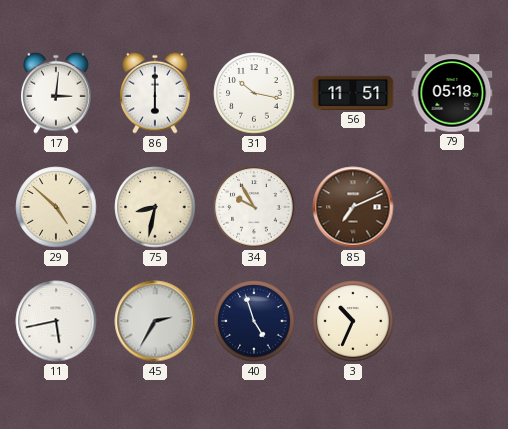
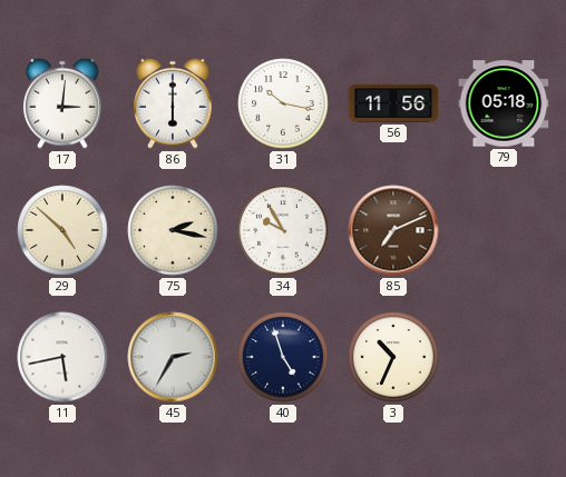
56: 11:51 -> 11:56 (393, 103)
75: 8:32 -> 2:17 (173, 230)
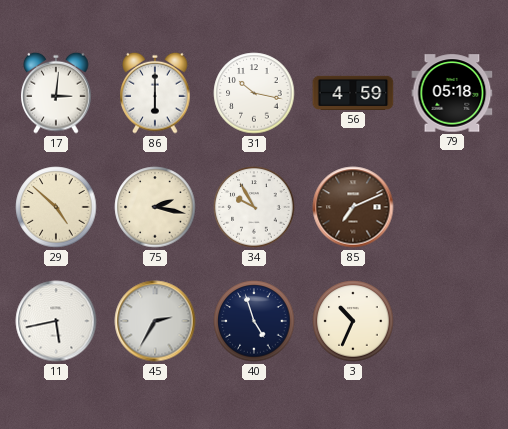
56: 11:56 -> 4:59 (353, 93)
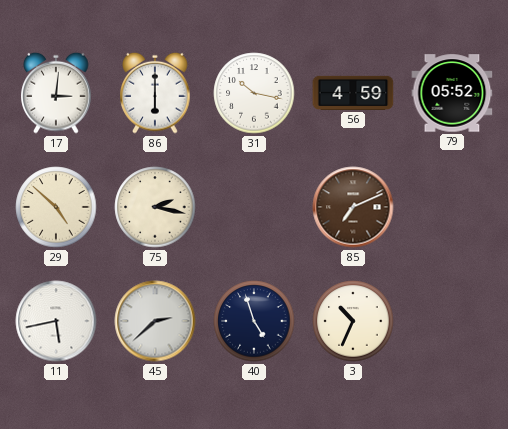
79: 05:18 -> 05:52 (452, 93)
34: 9:55 -> none (254, 207)
45: 2:35 -> 2:38 (155, 321)
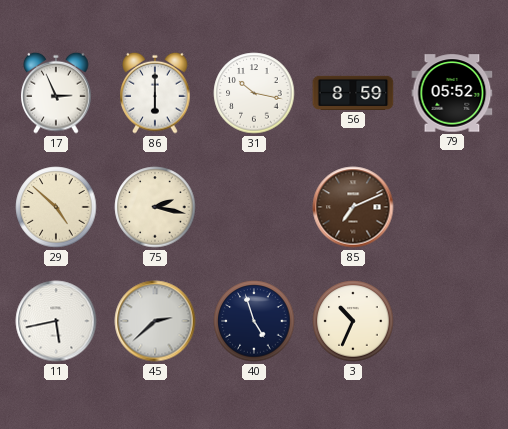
17: 3:01 -> 2:56 (56, 93)
56: 4:59 -> 8:59 (353, 93)
